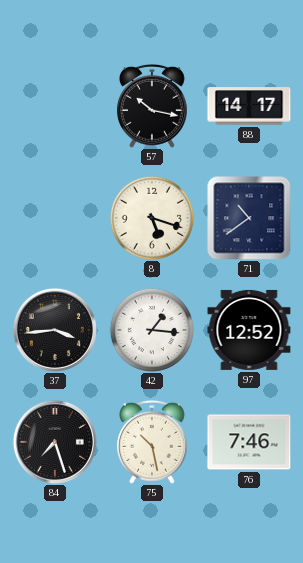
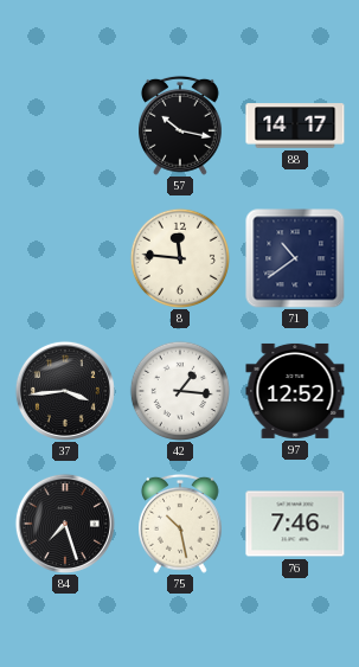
8: 5:18 -> 11:46 (179, 257)
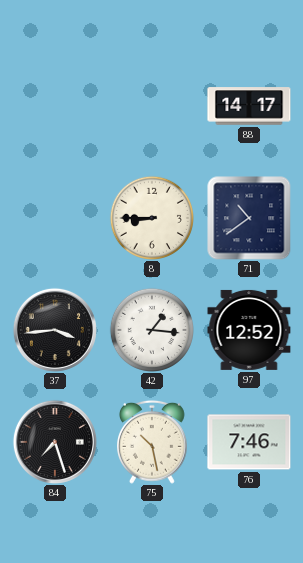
57: 10:17 -> none (181, 126)
8: 11:46 -> 8:45 (151, 217)
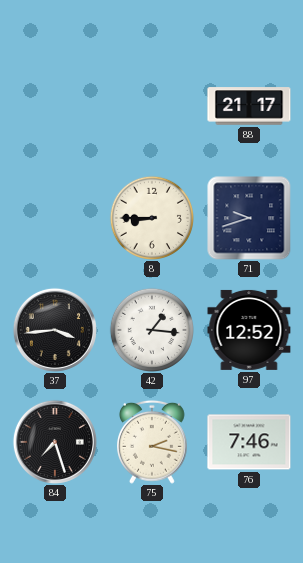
88: 14:17 -> 21:17 (249, 106)
71: 10:39 -> 9:42 (249, 218)
75: 10:28 -> 2:17 (153, 442)
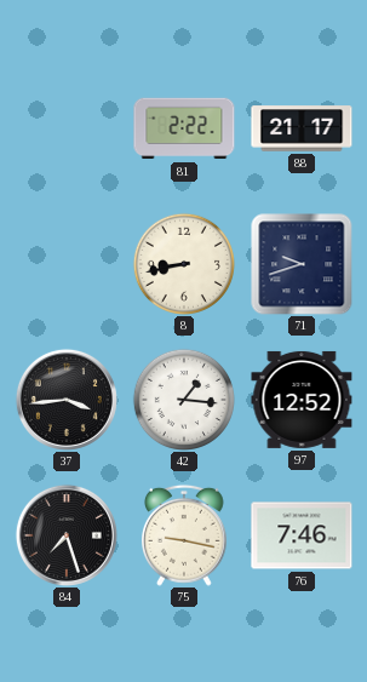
81: none -> 2:22 (184, 128)
8: 8:45 -> 8:43 (183, 263)
75: 2:17 -> 9:17 (185, 535)
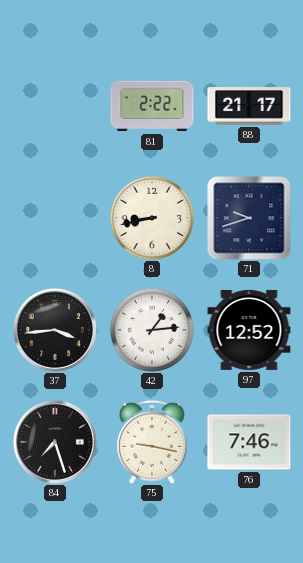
42: 1:16 -> 1:14 (151, 329)
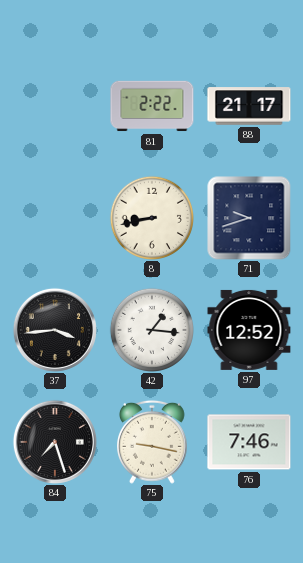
42: 1:14 -> 1:16 (151, 329)
